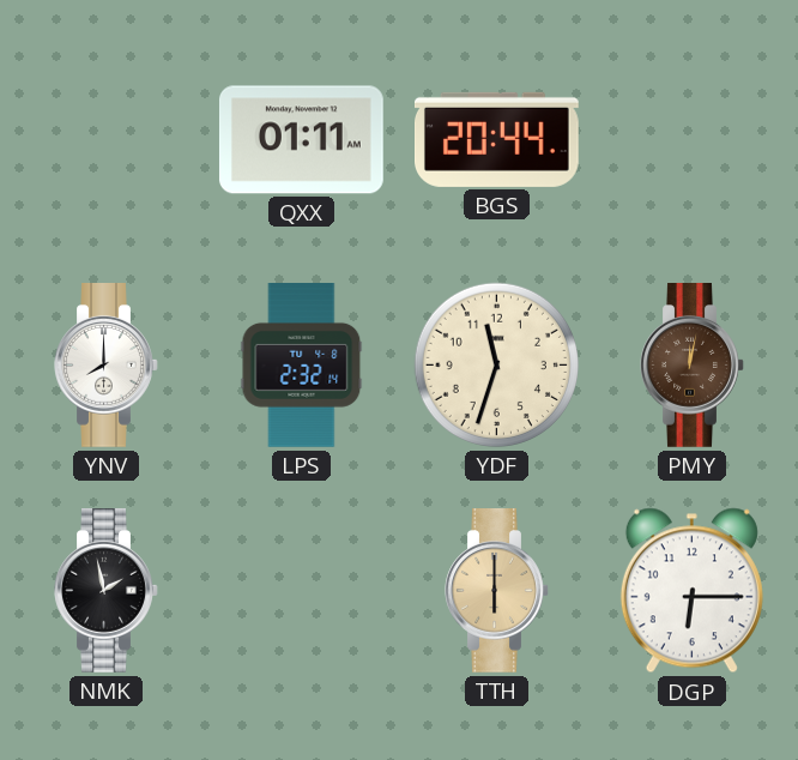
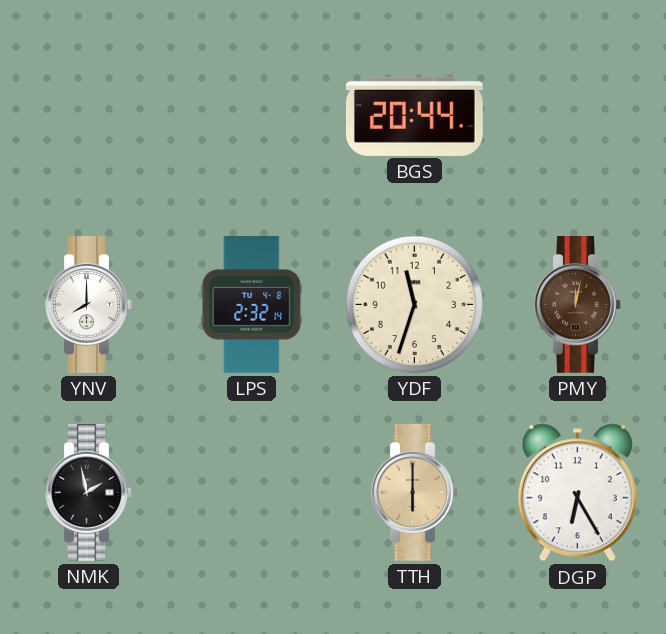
QXX: 01:11 -> none (302, 140)
DGP: 6:15 -> 6:25 (577, 493)
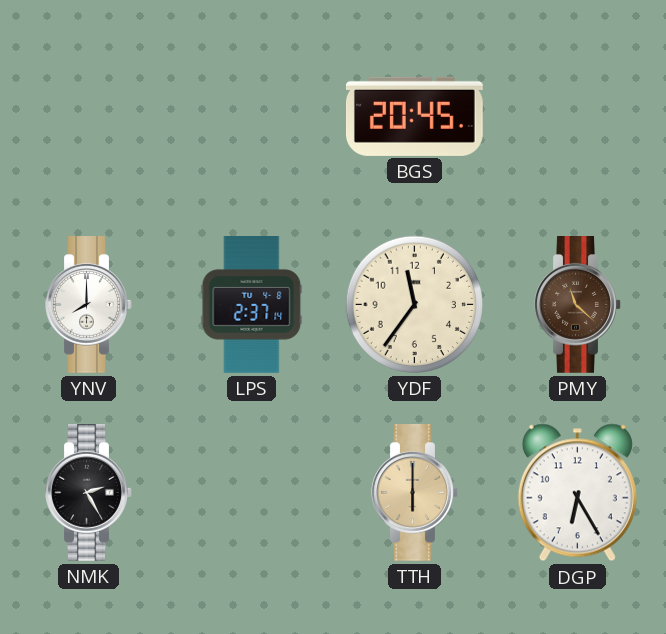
BGS: 20:44 -> 20:45 (415, 116)
LPS: 2:32 -> 2:37 (252, 305)
YDF: 11:33 -> 11:36 (414, 304)
PMY: 12:02 -> 11:22 (578, 305)
NMK: 1:58 -> 2:25 (89, 493)
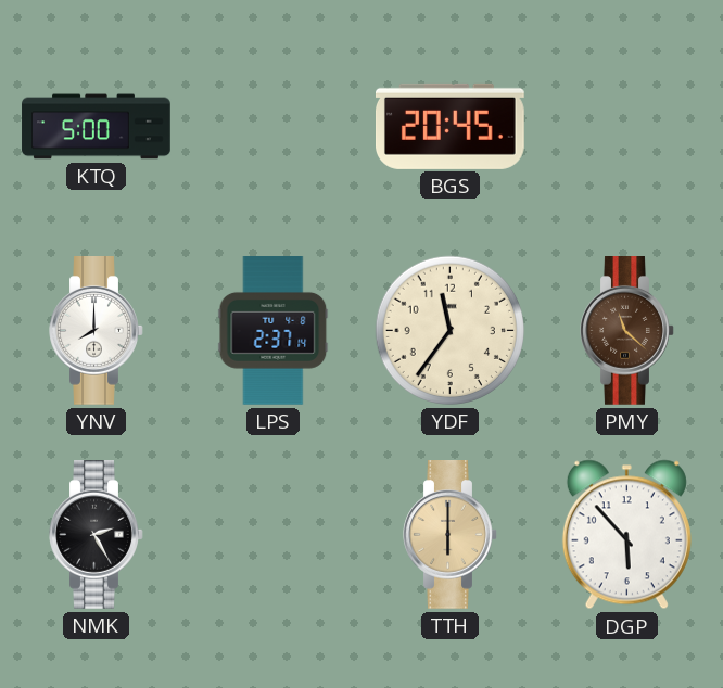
KTQ: none -> 5:00 (97, 127)
DGP: 6:25 -> 5:53 (626, 535)
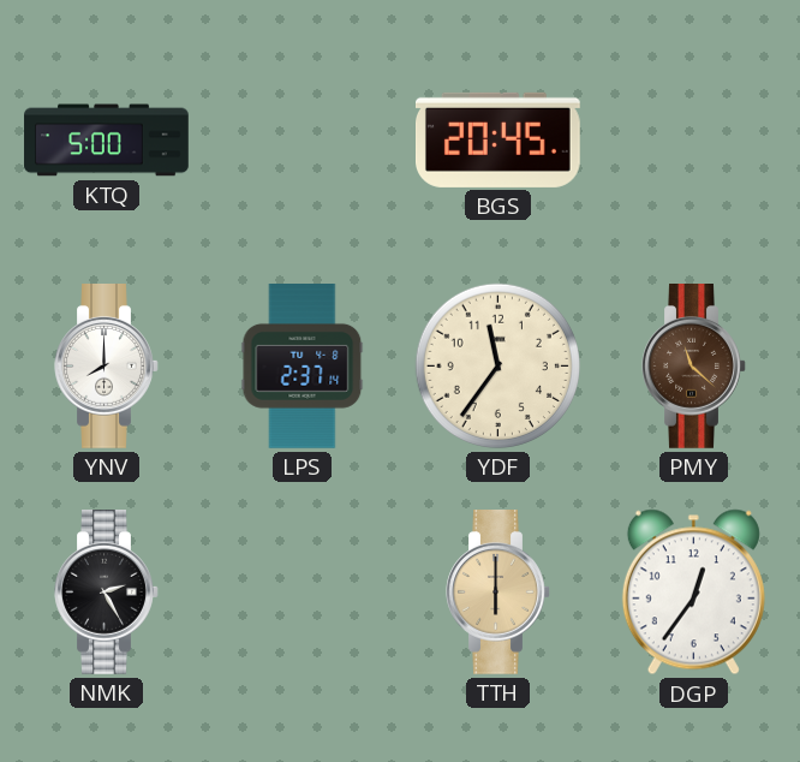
DGP: 5:53 -> 12:36 (693, 593)
